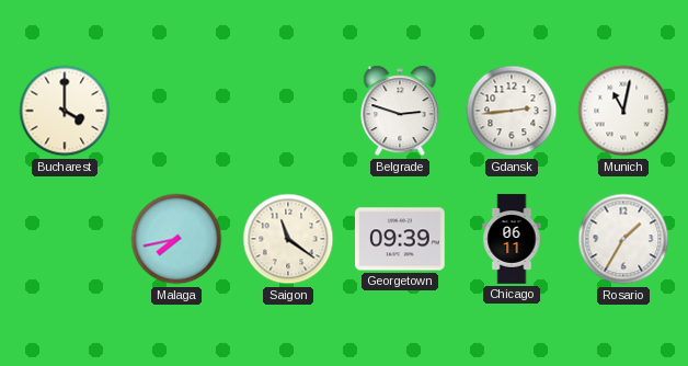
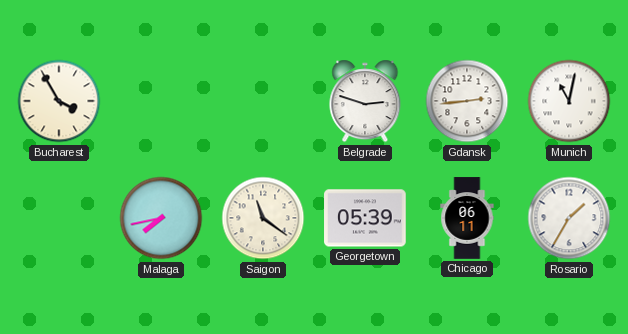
Bucharest: 4:00 -> 3:55 (59, 101)
Georgetown: 09:39 -> 05:39 (365, 218)
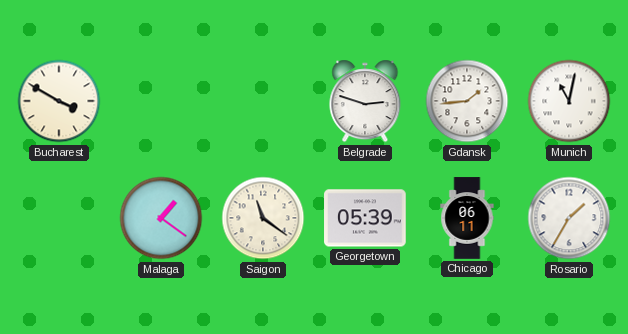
Bucharest: 3:55 -> 3:50 (59, 101)
Gdansk: 2:44 -> 1:44 (467, 101)
Malaga: 7:43 -> 1:21 (161, 218)
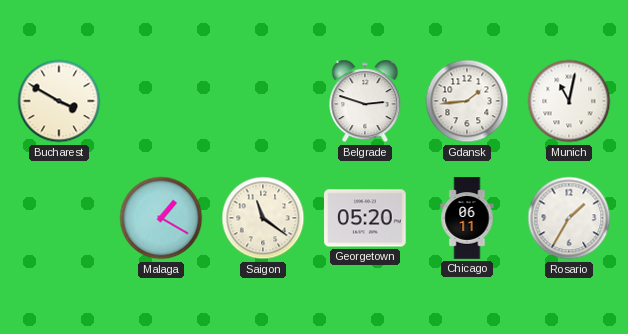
Malaga: 1:21 -> 1:20 (161, 218)
Georgetown: 05:39 -> 05:20 (365, 218)
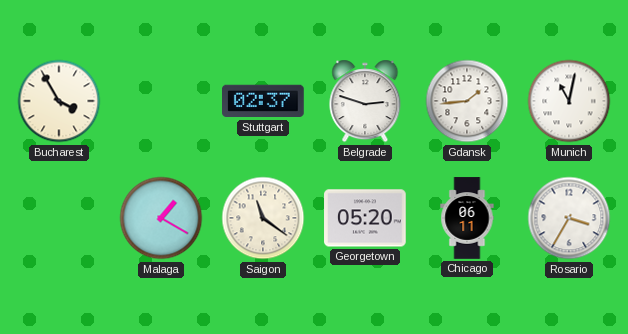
Bucharest: 3:50 -> 3:55 (59, 101)
Stuttgart: none -> 02:37 (263, 101)
Rosario: 1:35 -> 3:35 (569, 218)
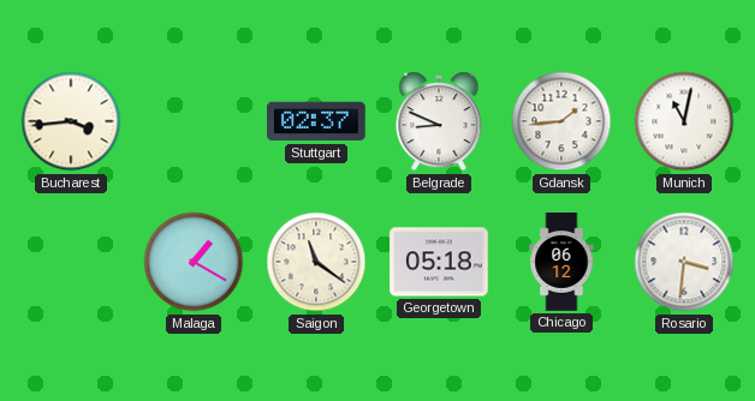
Bucharest: 3:55 -> 3:44 (71, 121)
Belgrade: 2:48 -> 8:49 (439, 121)
Georgetown: 05:20 -> 05:18 (439, 262)
Chicago: 06:11 -> 06:12 (561, 262)
Rosario: 3:35 -> 3:31 (684, 262)
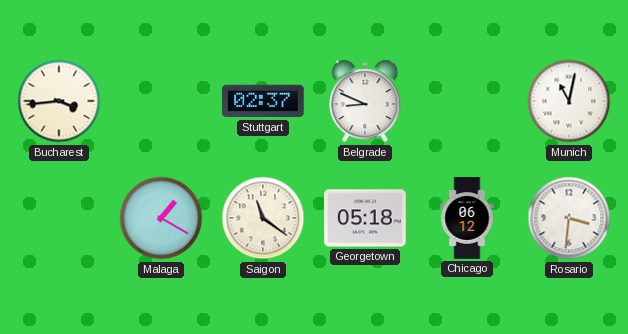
Gdansk: 1:44 -> none (561, 121)
